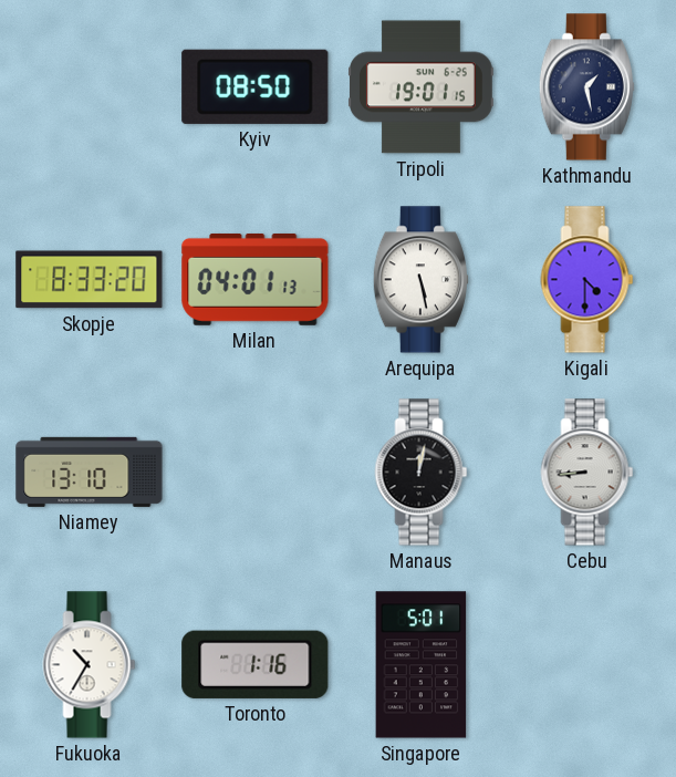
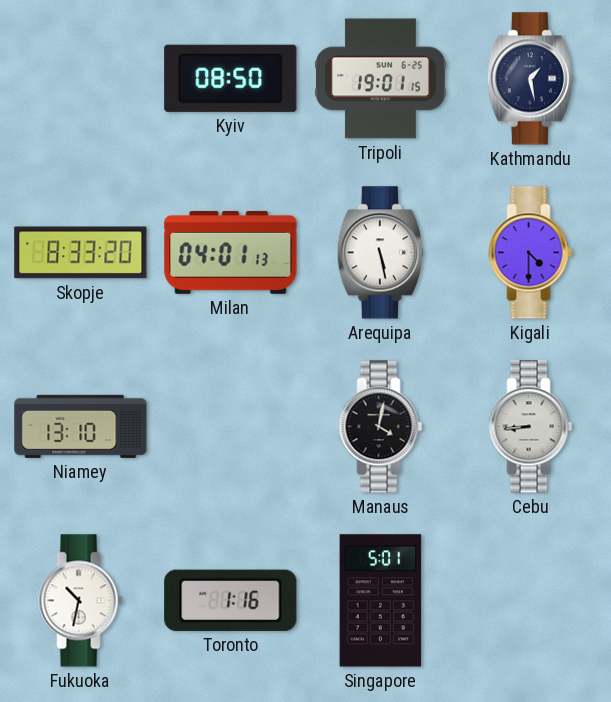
Manaus: 12:02 -> 4:02 (381, 427)
Fukuoka: 10:35 -> 10:32 (81, 601)
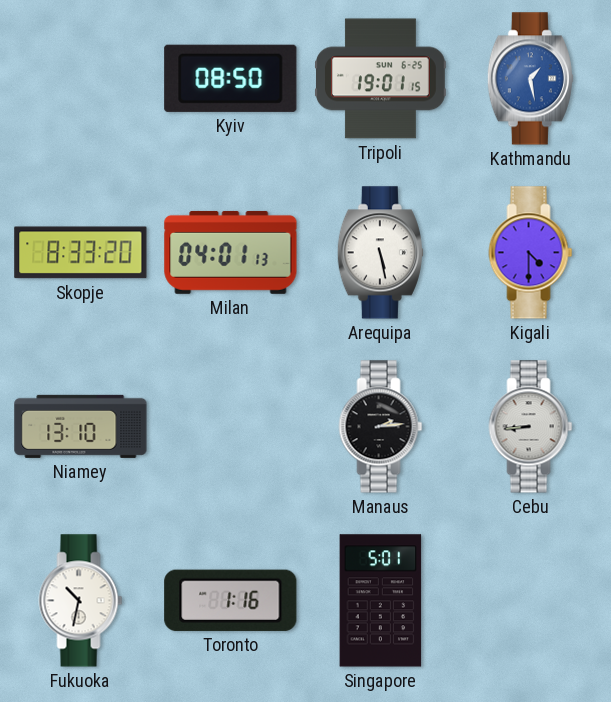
Kathmandu dial: navy -> blue (530, 79)
Manaus: 4:02 -> 2:14 (381, 427)
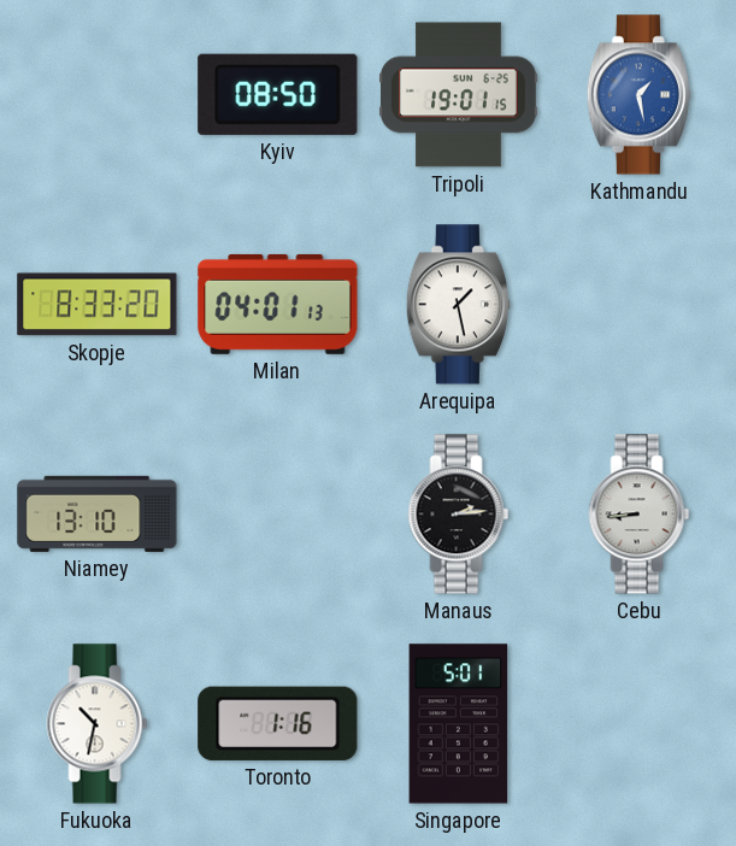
Arequipa: 5:28 -> 1:28 (458, 305)
Kigali: 4:30 -> none (531, 253)
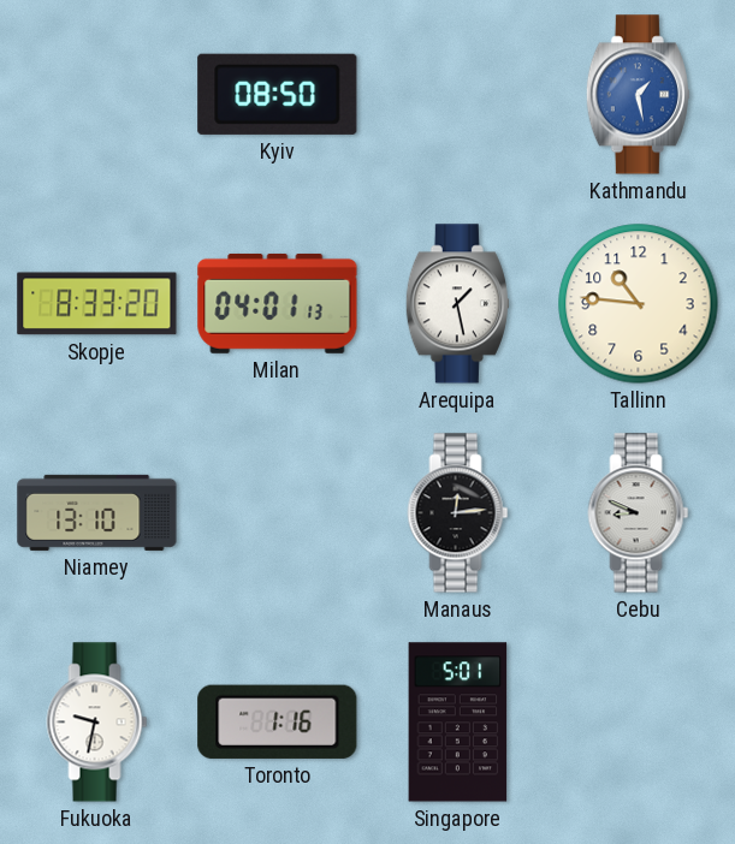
Tripoli: 19:01 -> none (459, 95)
Tallinn: none -> 10:46 (639, 304)
Manaus: 2:14 -> 12:14 (458, 513)
Cebu: 8:44 -> 8:49 (639, 513)
Fukuoka: 10:32 -> 9:32 (97, 723)
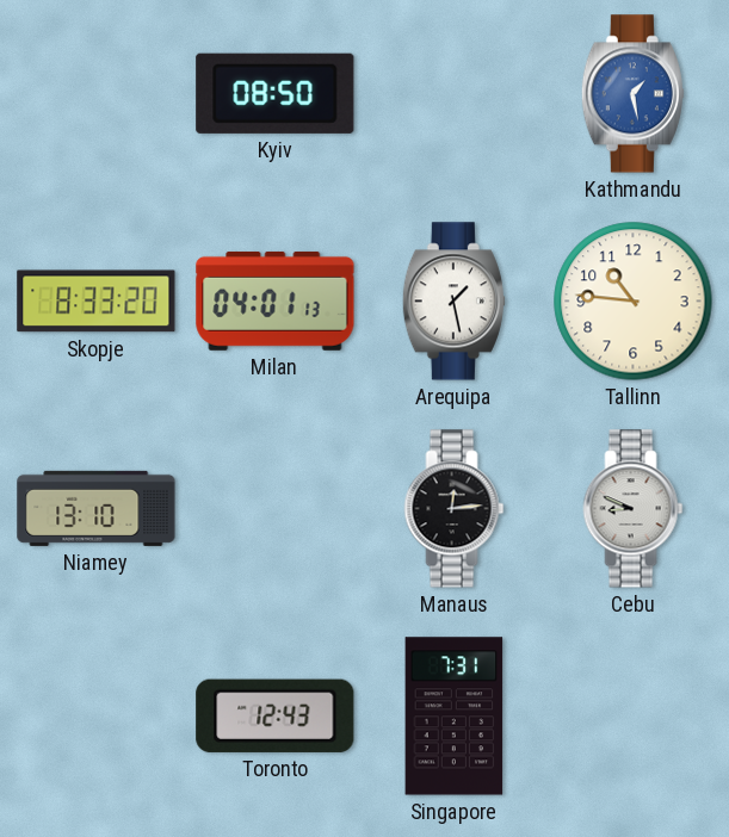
Fukuoka: 9:32 -> none (97, 723)
Toronto: 1:16 -> 12:43 (276, 715)
Singapore: 5:01 -> 7:31 (455, 717)
